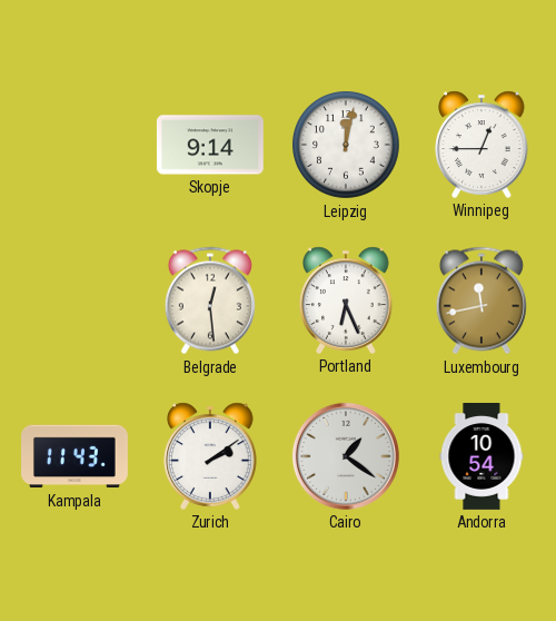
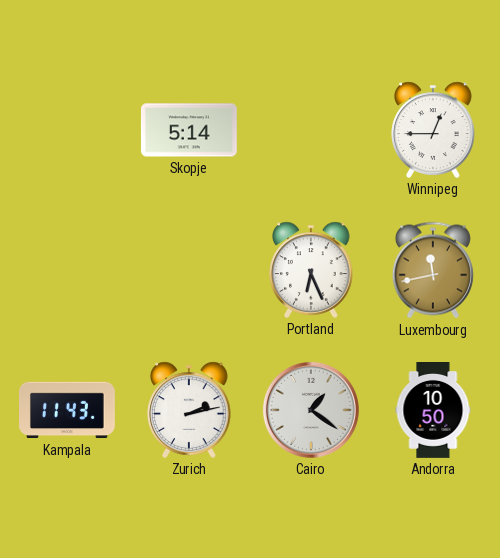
Skopje: 9:14 -> 5:14 (189, 130)
Leipzig: 12:02 -> none (347, 146)
Belgrade: 12:29 -> none (210, 300)
Zurich: 2:09 -> 2:13 (189, 410)
Andorra: 10:54 -> 10:50 (433, 411)
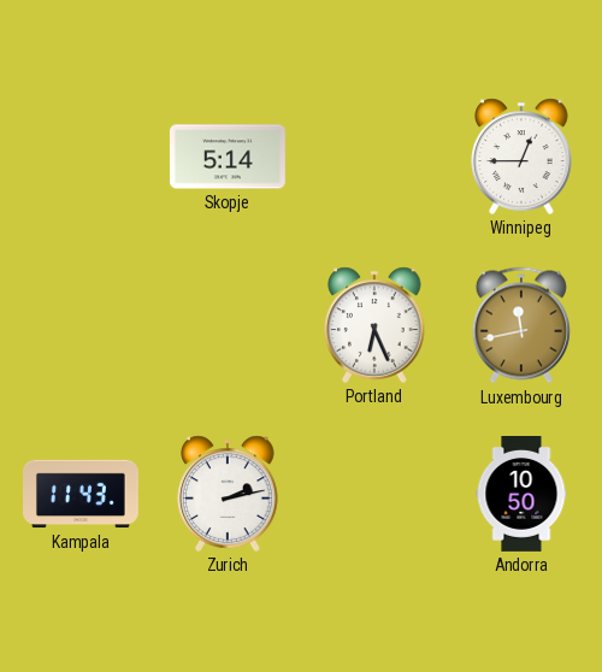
Cairo: 1:21 -> none (311, 410)
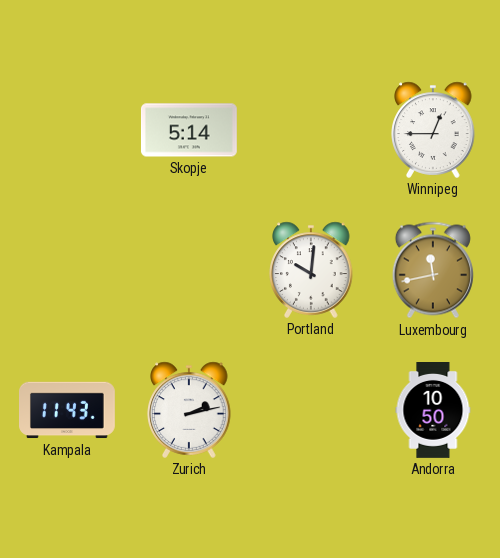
Portland: 6:26 -> 10:01 (311, 270)
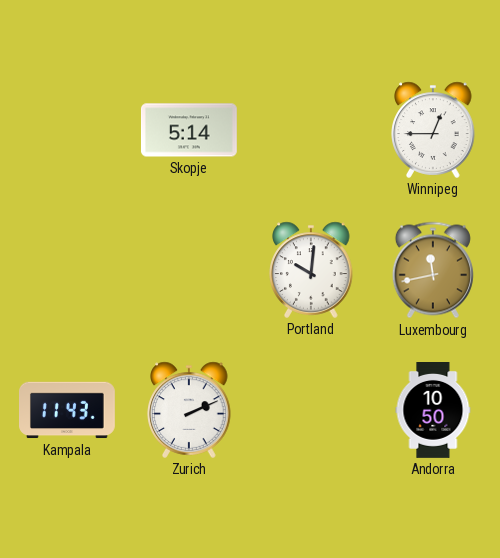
Zurich: 2:13 -> 2:11 (189, 410)
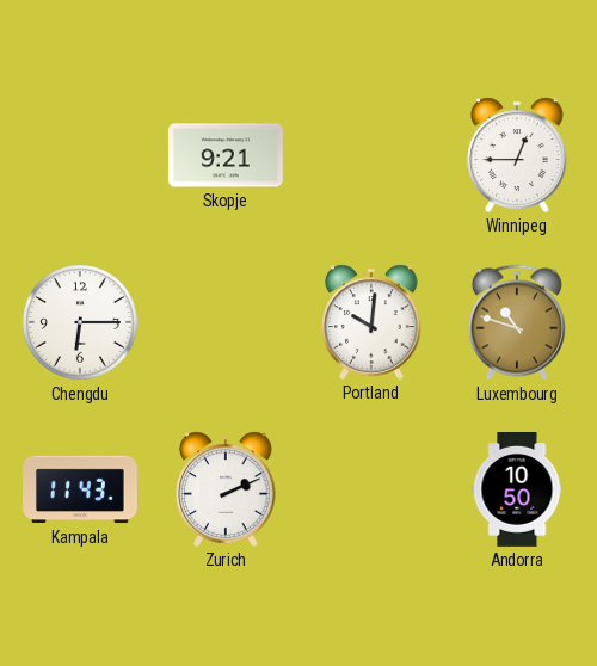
Skopje: 5:14 -> 9:21 (226, 155)
Chengdu: none -> 6:15 (81, 323)
Luxembourg: 11:43 -> 10:48 (517, 322)
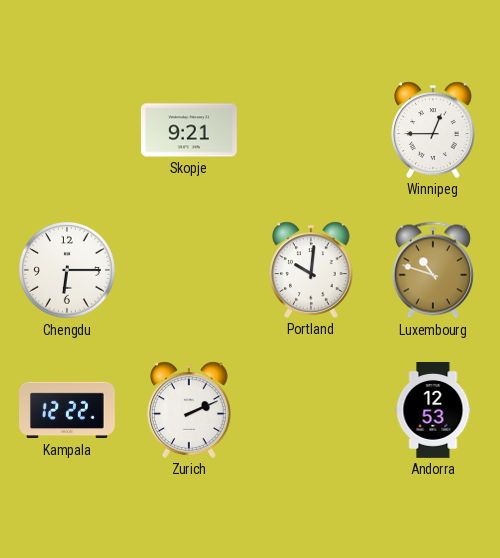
Kampala: 11:43 -> 12:22 (68, 410)
Andorra: 10:50 -> 12:53 (433, 411)
